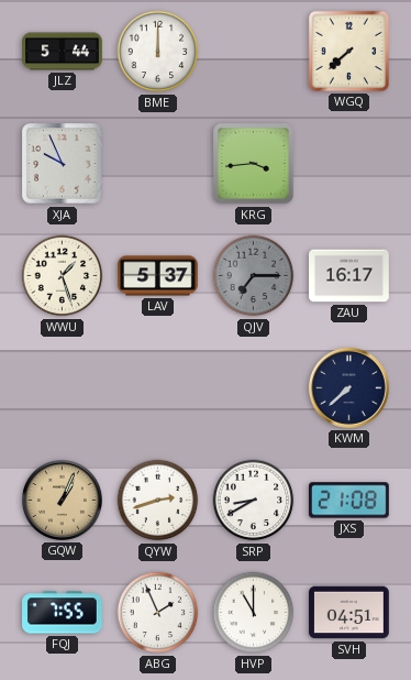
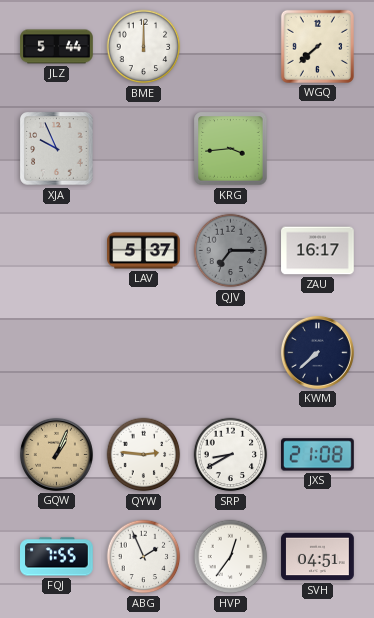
WWU: 1:27 -> none (63, 276)
QYW: 2:42 -> 2:46 (144, 455)
HVP: 11:00 -> 12:36 (231, 557)
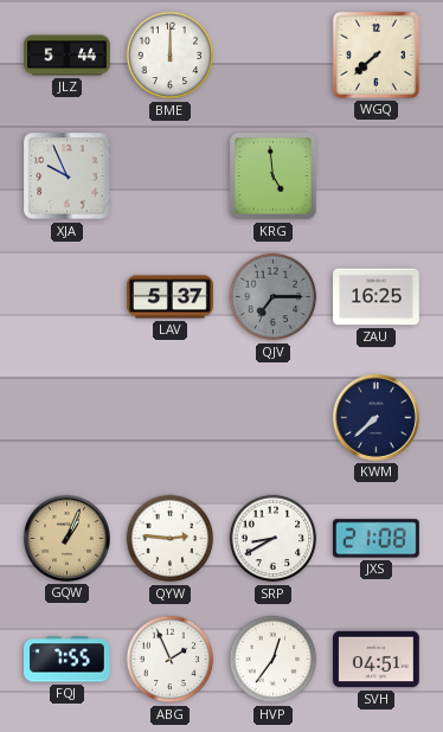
KRG: 3:44 -> 4:59 (274, 176)
ZAU: 16:17 -> 16:25 (377, 297)
